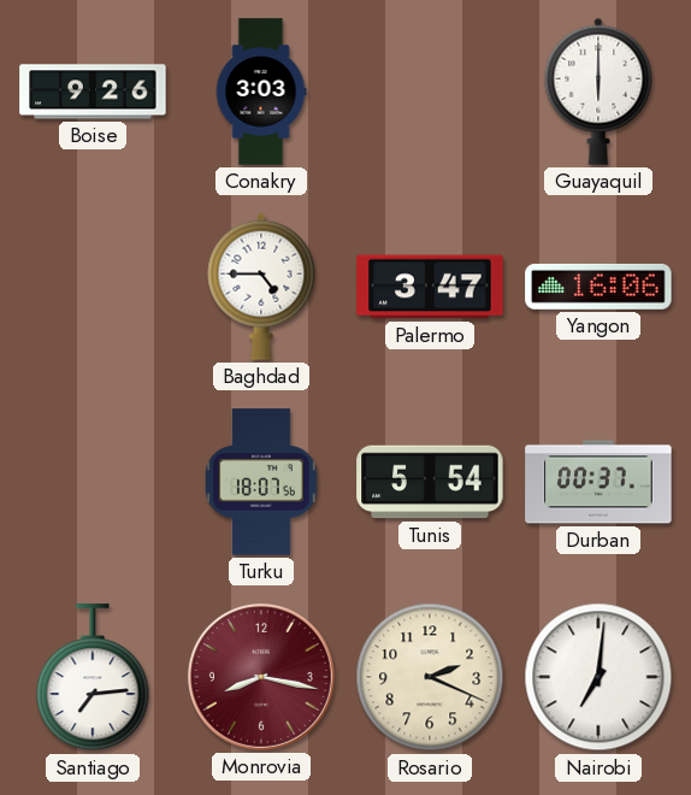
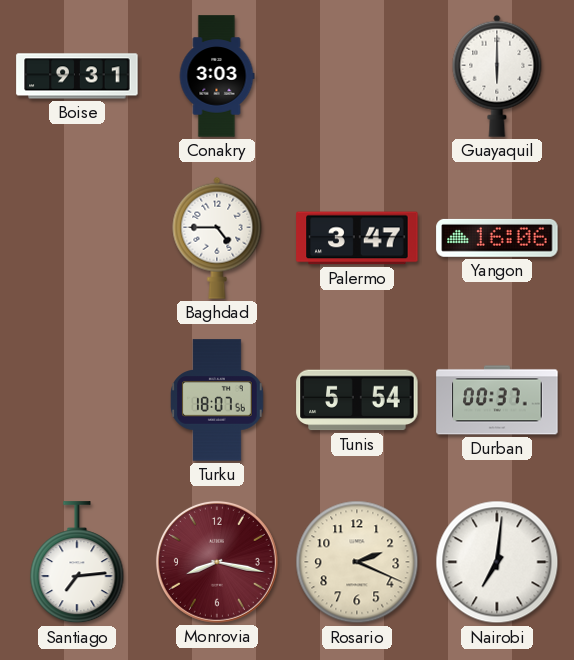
Boise: 9:26 -> 9:31 (77, 76)
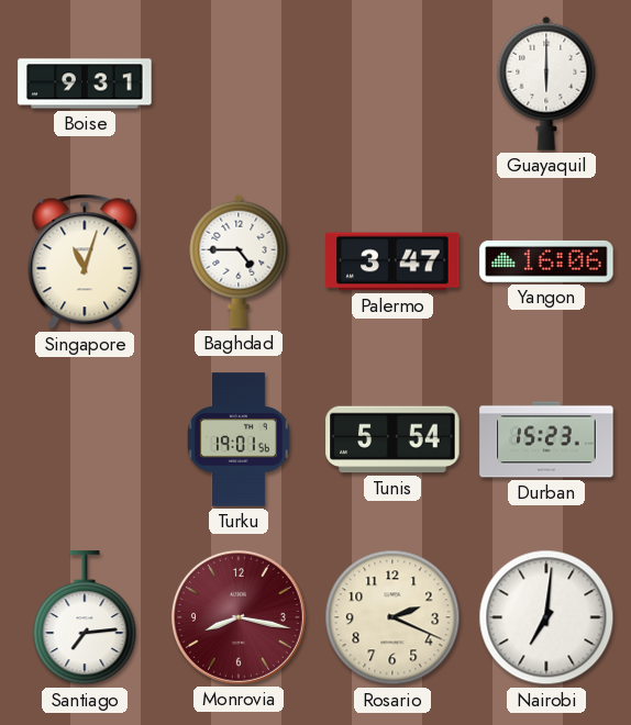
Conakry: 3:03 -> none (217, 76)
Singapore: none -> 11:03 (85, 261)
Turku: 18:07 -> 19:01 (240, 439)
Durban: 00:37 -> 15:23 (546, 439)
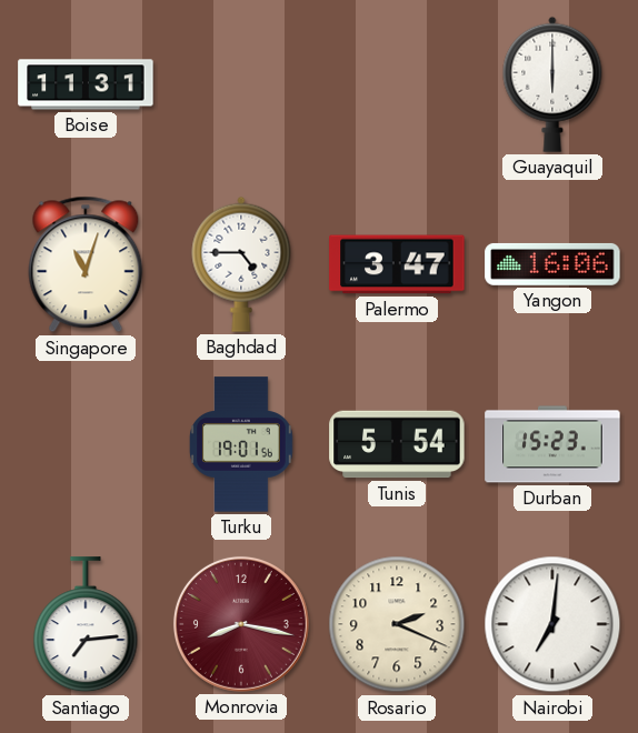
Boise: 9:31 -> 11:31 (86, 84)
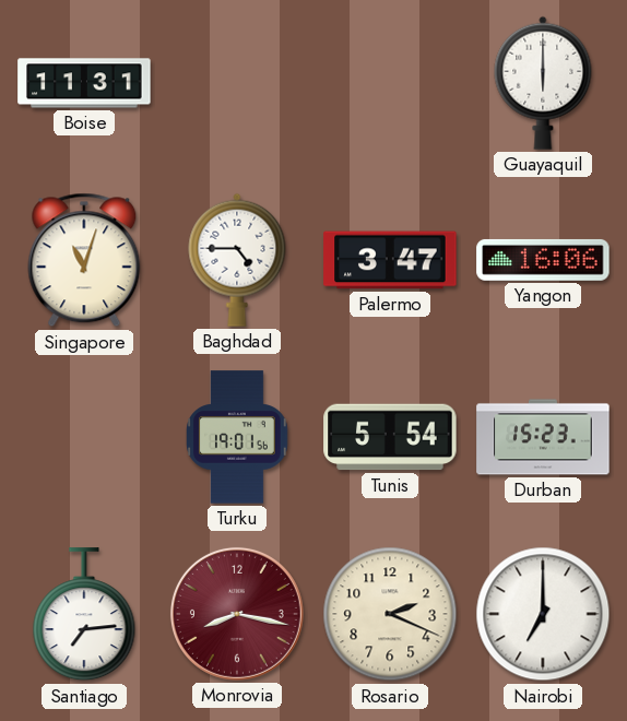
Nairobi: 7:01 -> 7:00 (543, 614)
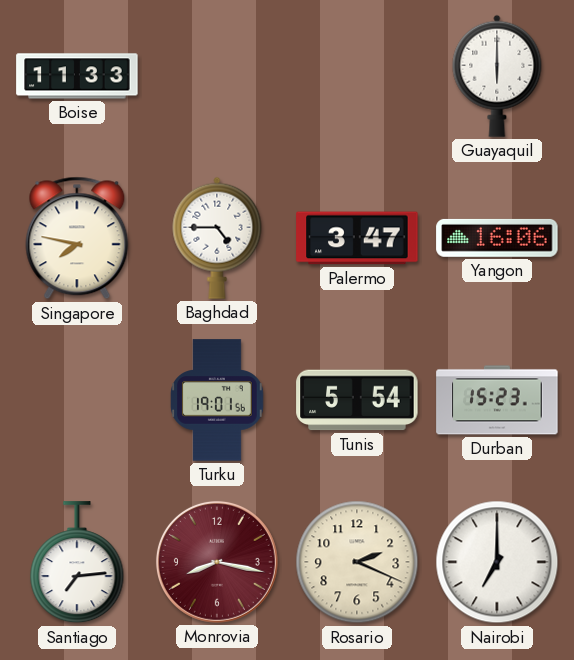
Boise: 11:31 -> 11:33 (77, 76)
Singapore: 11:03 -> 7:47 (77, 238)
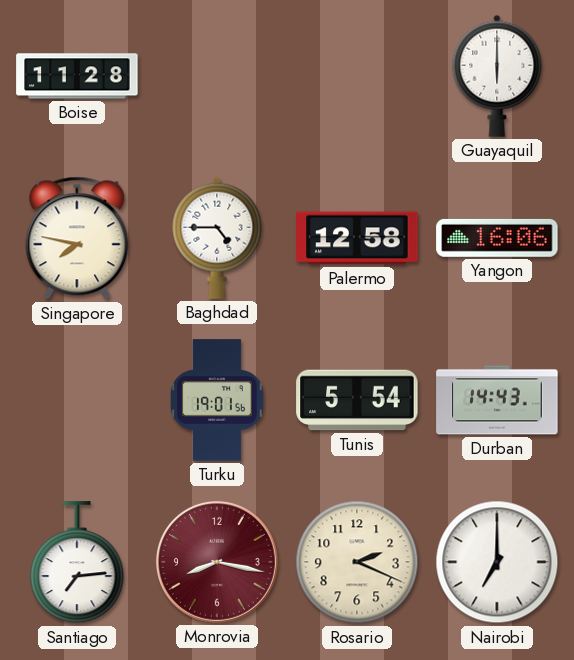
Boise: 11:33 -> 11:28 (77, 76)
Palermo: 3:47 -> 12:58 (357, 238)
Durban: 15:23 -> 14:43 (497, 400)
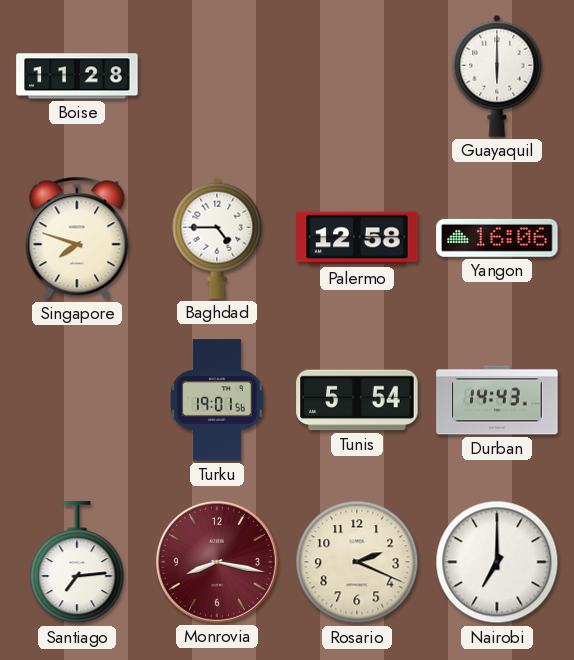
Singapore: 7:47 -> 7:48 (77, 238)
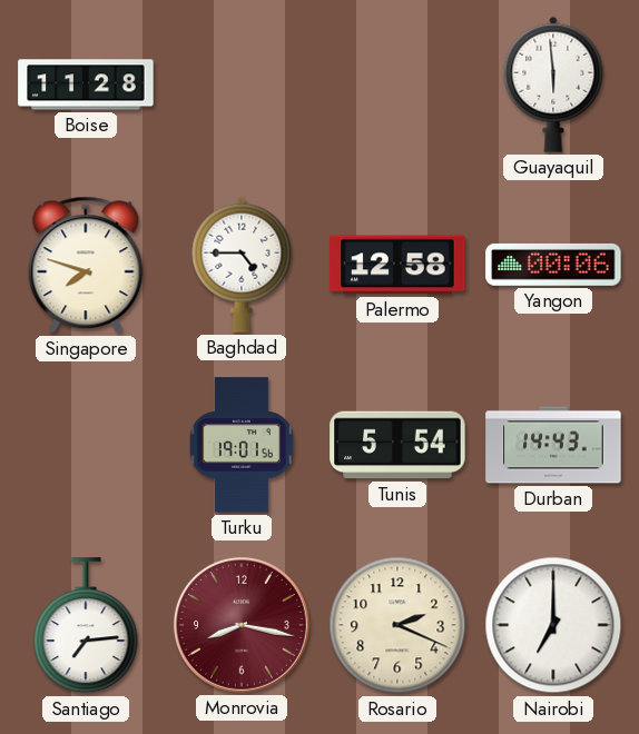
Guayaquil: 6:00 -> 5:59 (553, 85)
Yangon: 16:06 -> 00:06 (553, 265)
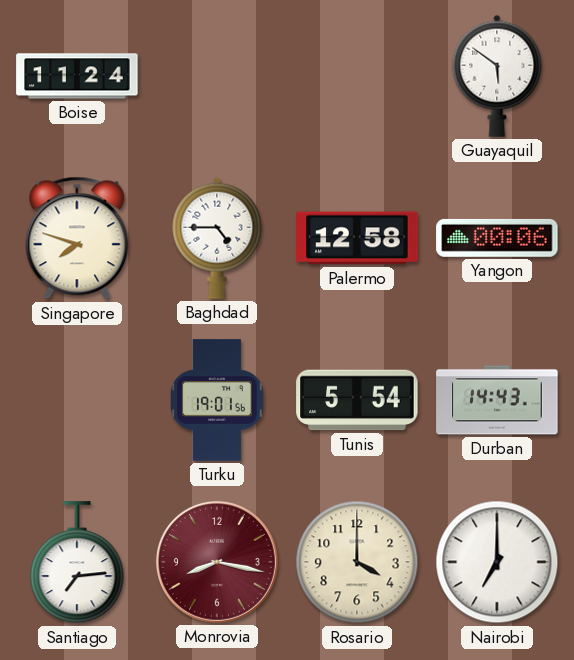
Boise: 11:28 -> 11:24 (77, 76)
Guayaquil: 5:59 -> 5:51 (497, 76)
Rosario: 2:19 -> 4:00 (357, 562)
